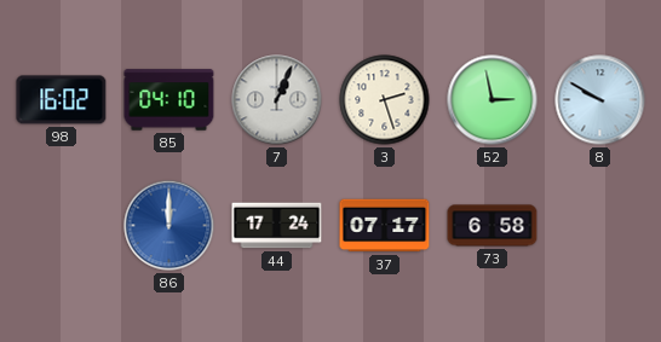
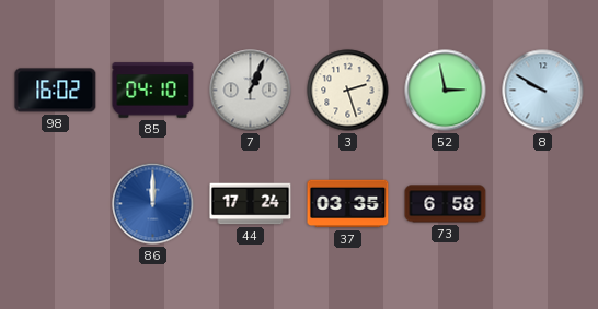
37: 07:17 -> 03:35 (348, 204)
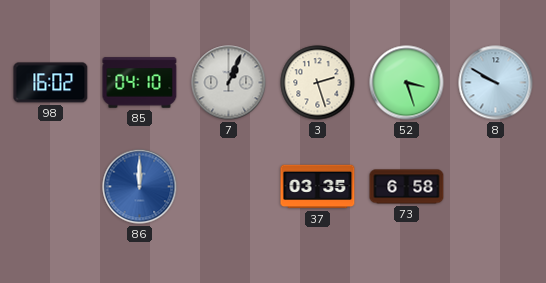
52: 2:58 -> 3:27 (407, 83)
44: 17:24 -> none (251, 204)
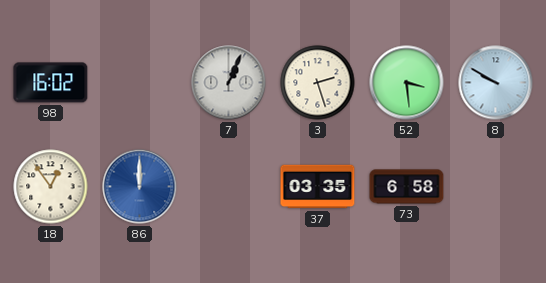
85: 04:10 -> none (140, 83)
52: 3:27 -> 3:29 (407, 83)
18: none -> 12:54 (51, 187)
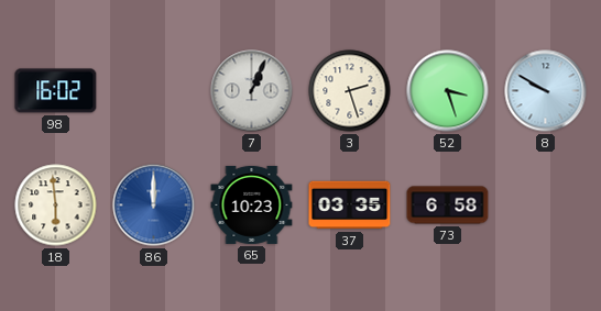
52: 3:29 -> 3:27 (448, 91)
18: 12:54 -> 5:59 (56, 206)
65: none -> 10:23 (252, 204)
